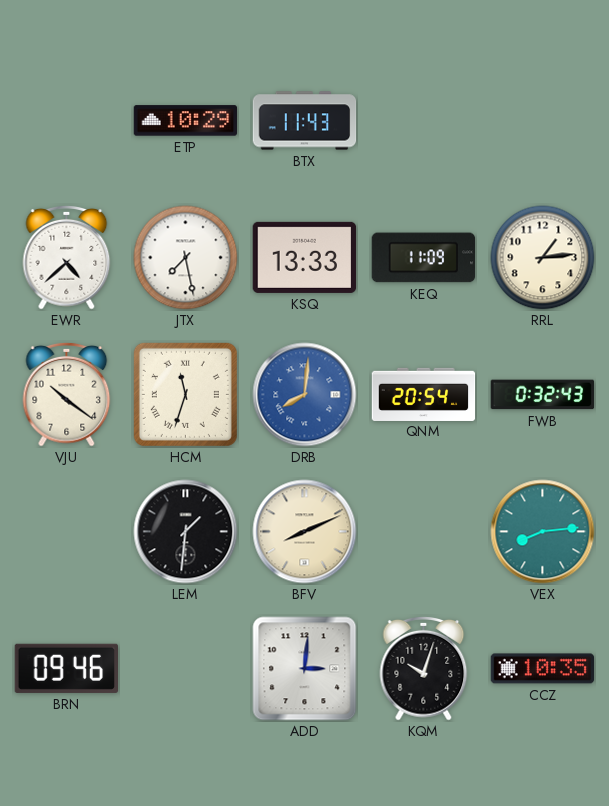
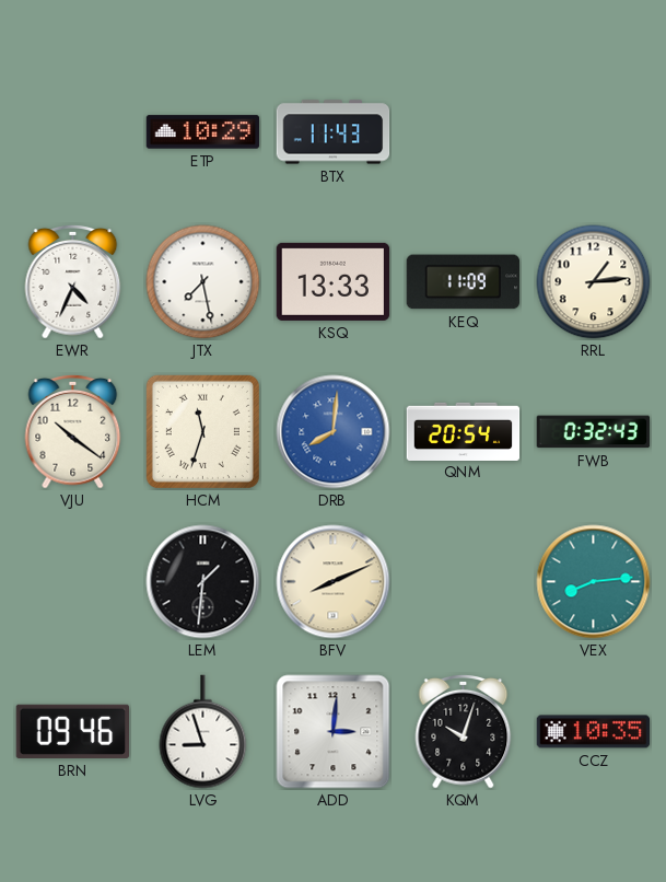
EWR: 4:38 -> 4:34 (73, 281)
LVG: none -> 8:57 (203, 732)
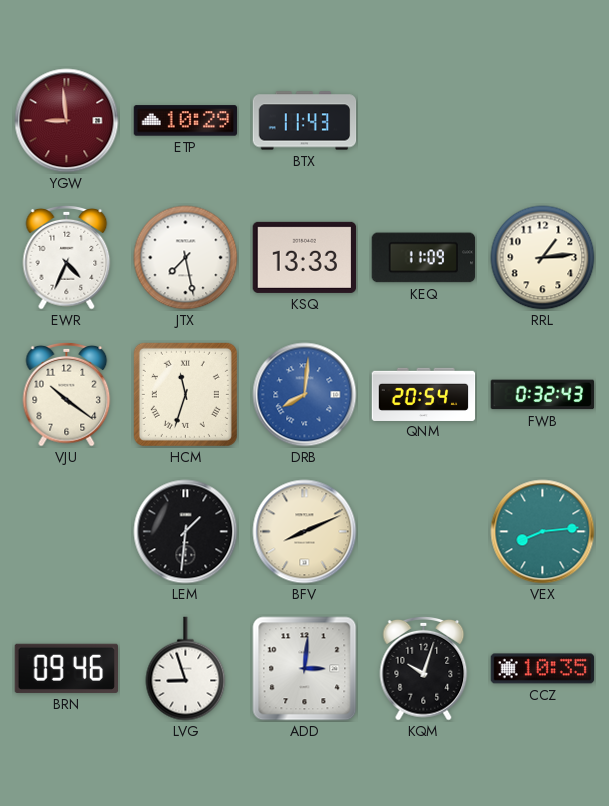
YGW: none -> 8:59 (67, 121)
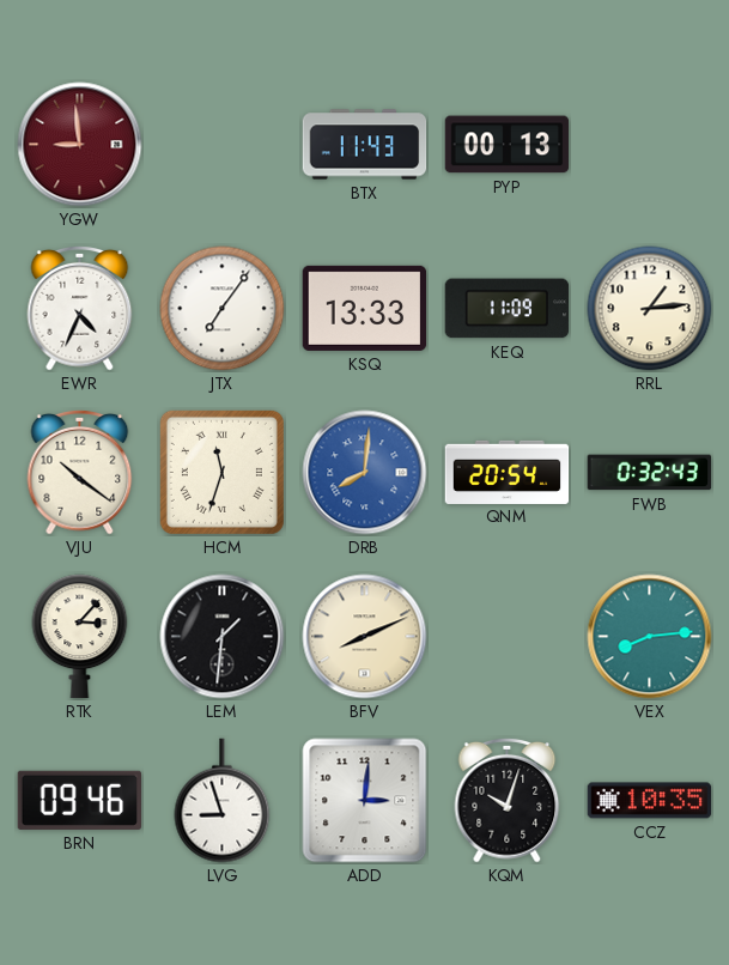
ETP: 10:29 -> none (186, 121)
PYP: none -> 00:13 (508, 145)
JTX: 7:28 -> 7:06 (223, 309)
RTK: none -> 3:07 (80, 637)
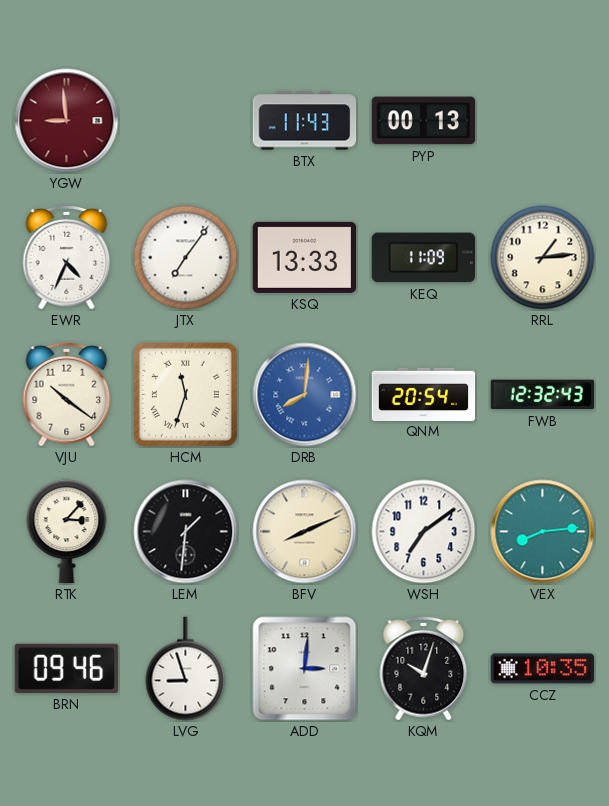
FWB: 0:32 -> 12:32 (543, 395)
WSH: none -> 7:09 (424, 532)
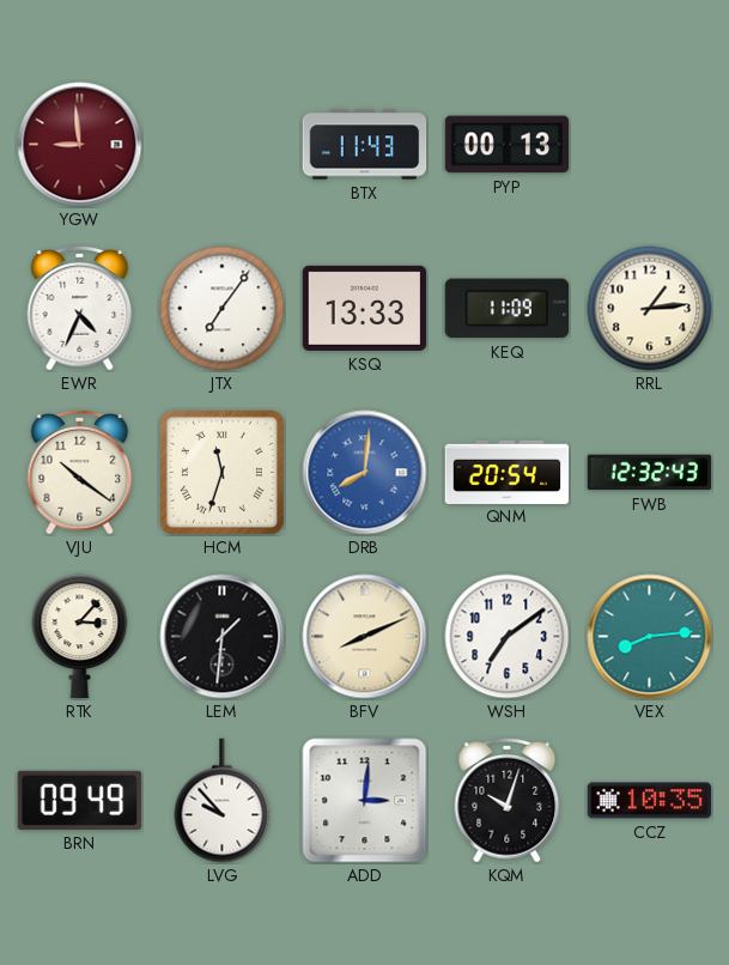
BRN: 09:46 -> 09:49 (79, 800)
LVG: 8:57 -> 9:53 (223, 801)
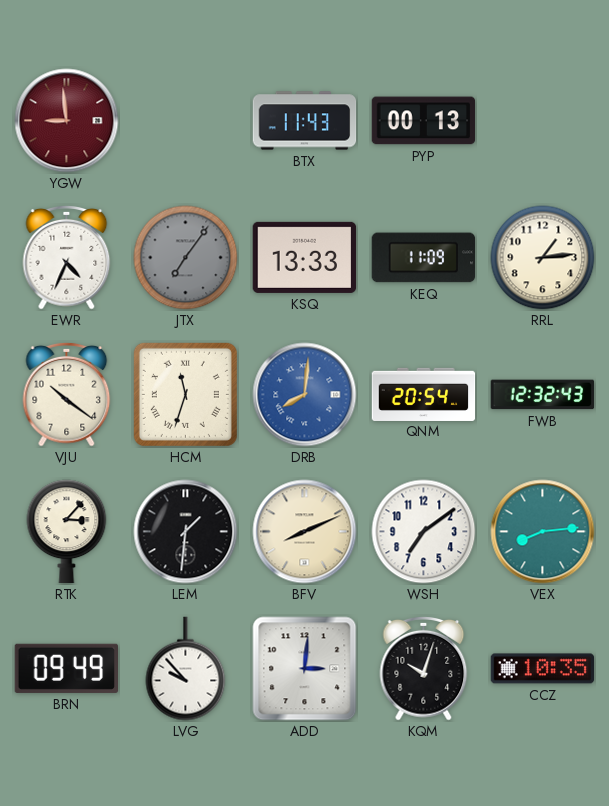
JTX dial: white -> grey (186, 258)
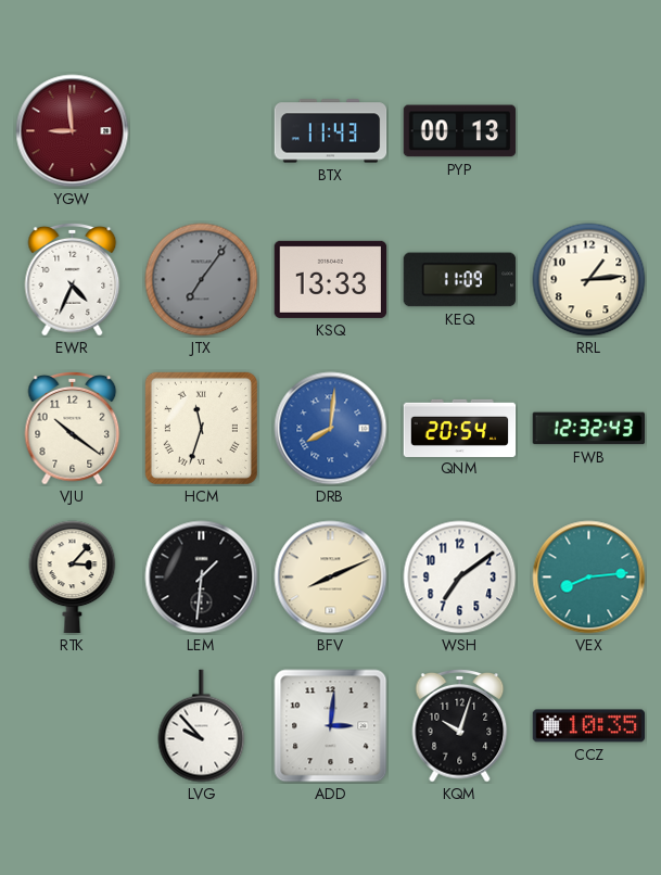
BRN: 09:49 -> none (66, 668)
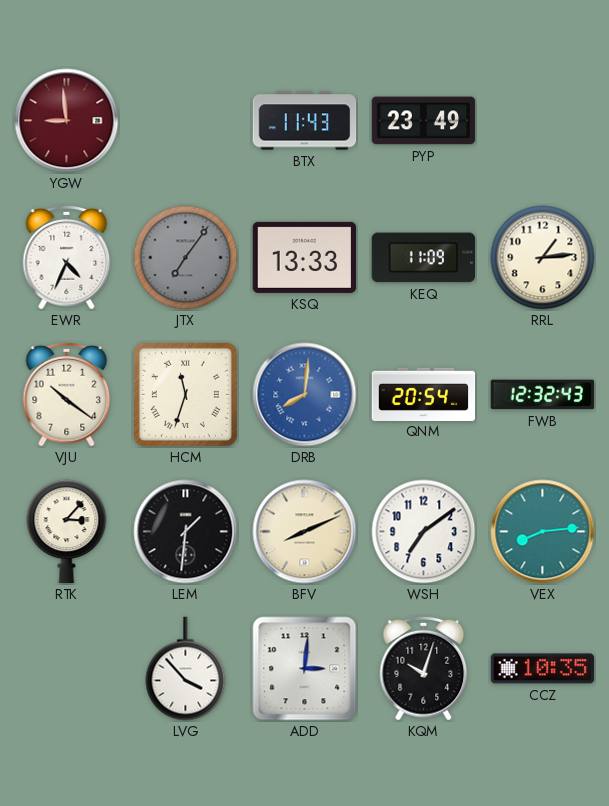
PYP: 00:13 -> 23:49 (424, 121)
LVG: 9:53 -> 3:53 (186, 669)
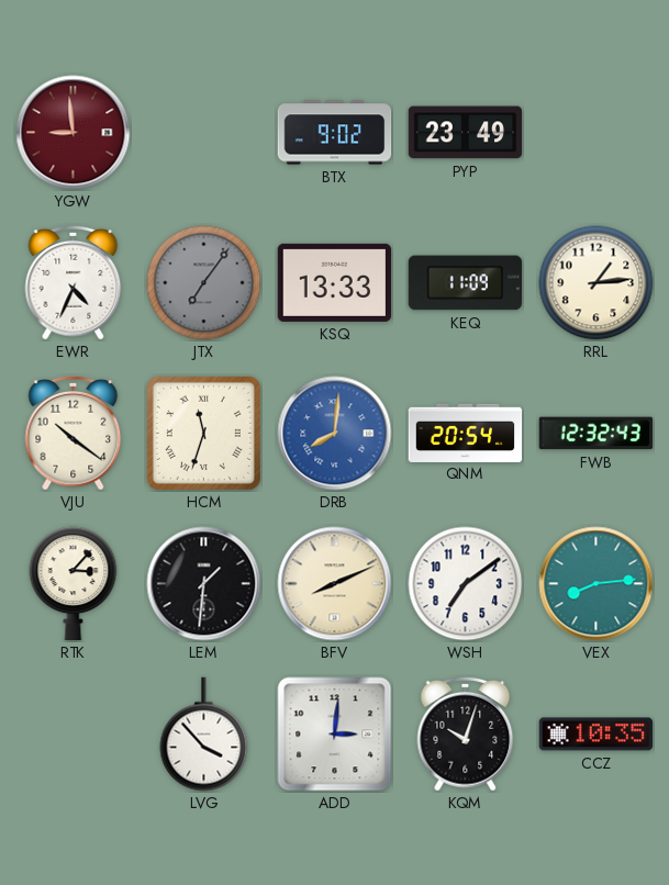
BTX: 11:43 -> 9:02 (335, 133)
